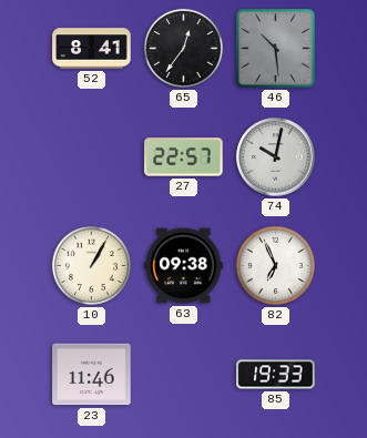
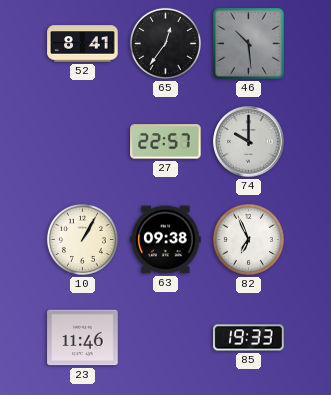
74: 10:02 -> 10:00 (249, 142)
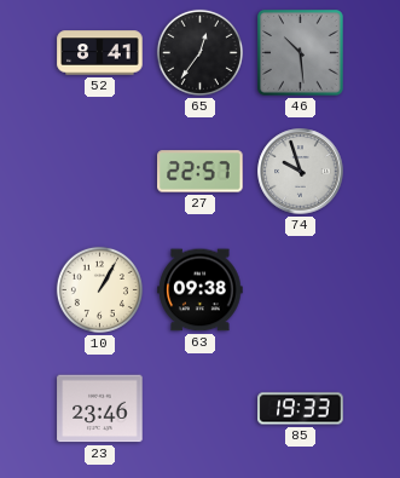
74: 10:00 -> 9:57 (301, 172)
82: 6:56 -> none (248, 239)
23: 11:46 -> 23:46 (100, 409)
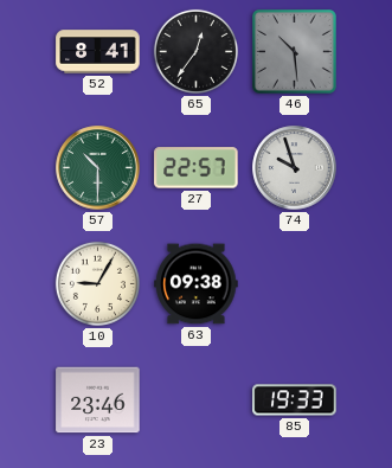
57: none -> 10:30 (98, 168)
10: 1:05 -> 9:05 (97, 283)
